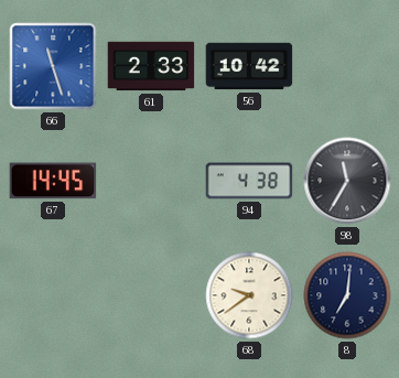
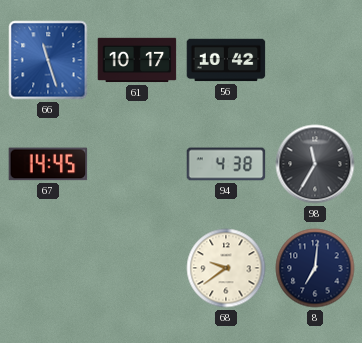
61: 2:33 -> 10:17 (137, 60)
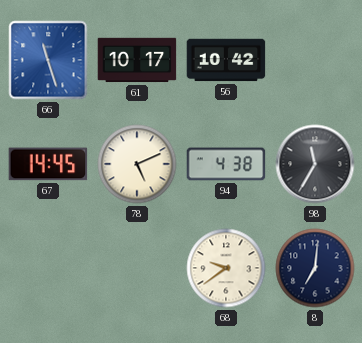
78: none -> 5:11 (137, 164)
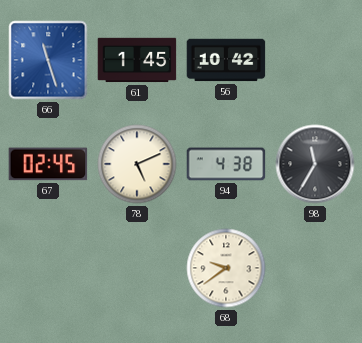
61: 10:17 -> 1:45 (137, 60)
67: 14:45 -> 02:45 (48, 164)
8: 7:01 -> none (315, 268)
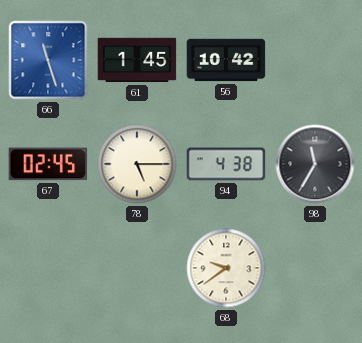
78: 5:11 -> 5:15 (137, 164)
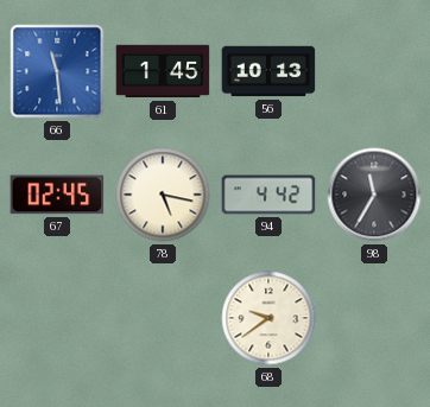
66: 11:27 -> 11:29 (57, 71)
56: 10:42 -> 10:13 (268, 71)
78: 5:15 -> 5:17 (163, 195)
94: 4:38 -> 4:42 (268, 195)
